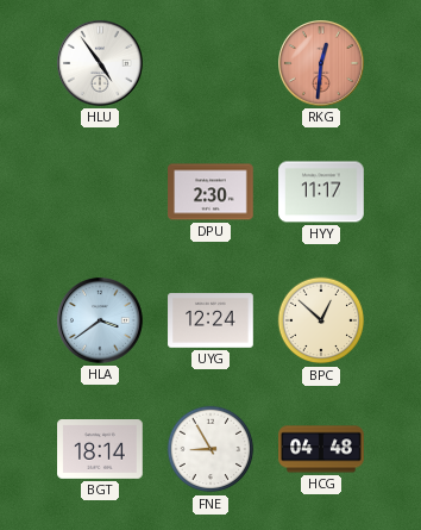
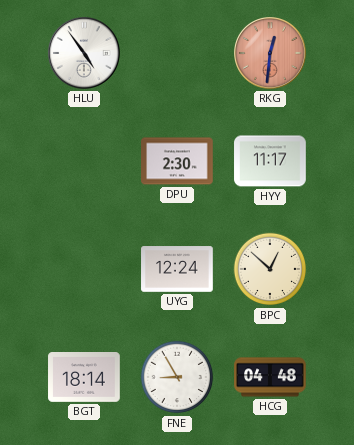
HLA: 3:39 -> none (101, 322)
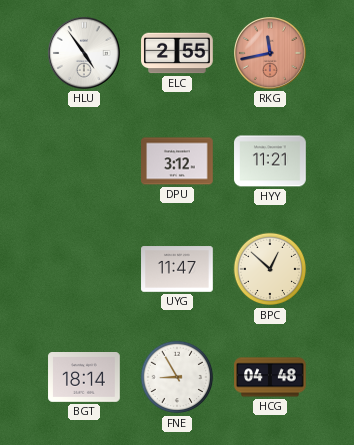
ELC: none -> 2:55 (177, 53)
RKG: 12:31 -> 11:43 (271, 54)
DPU: 2:30 -> 3:12 (177, 161)
HYY: 11:17 -> 11:21 (270, 161)
UYG: 12:24 -> 11:47 (177, 269)
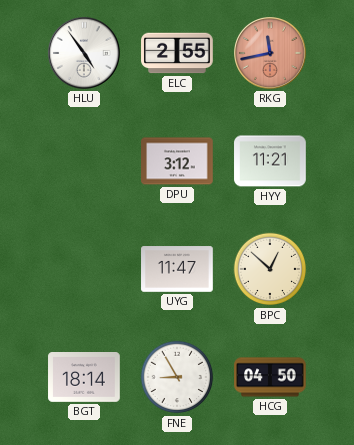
HCG: 04:48 -> 04:50 (270, 377)
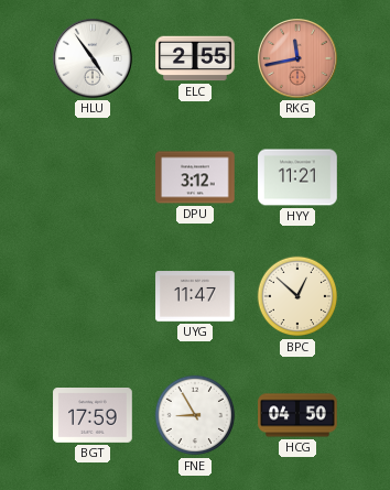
BGT: 18:14 -> 17:59 (93, 416)
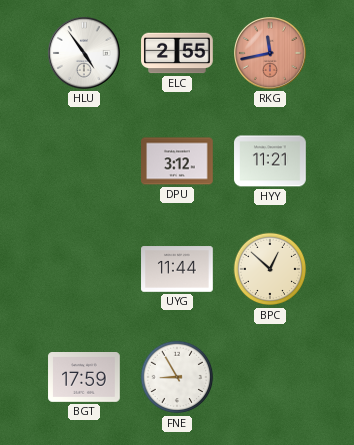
UYG: 11:47 -> 11:44 (177, 269)
HCG: 04:50 -> none (297, 415)
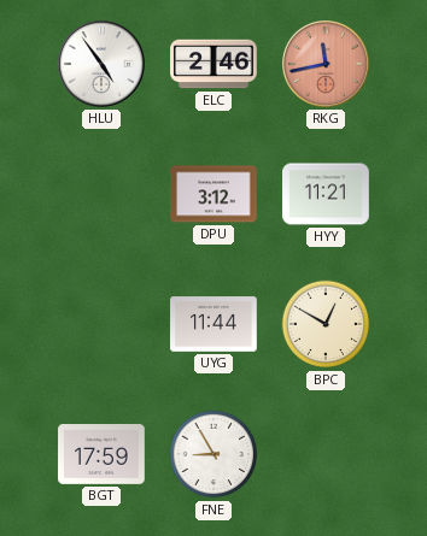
ELC: 2:55 -> 2:46 (213, 64)
BPC: 12:52 -> 12:50 (326, 324)
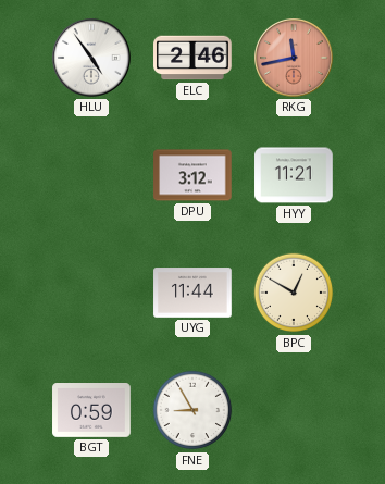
BGT: 17:59 -> 0:59 (91, 411)
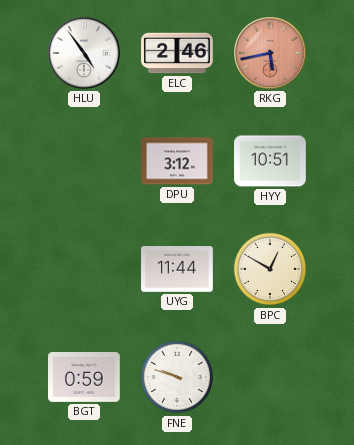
RKG: 11:43 -> 5:43 (271, 54)
HYY: 11:21 -> 10:51 (270, 161)
FNE: 8:55 -> 9:48 (177, 377)
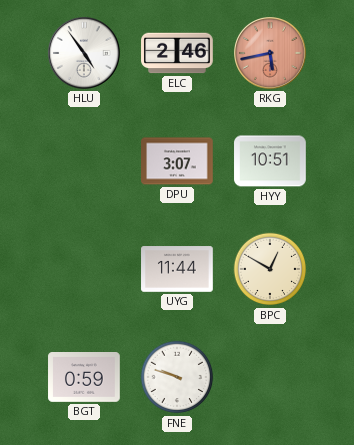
DPU: 3:12 -> 3:07 (177, 161)
